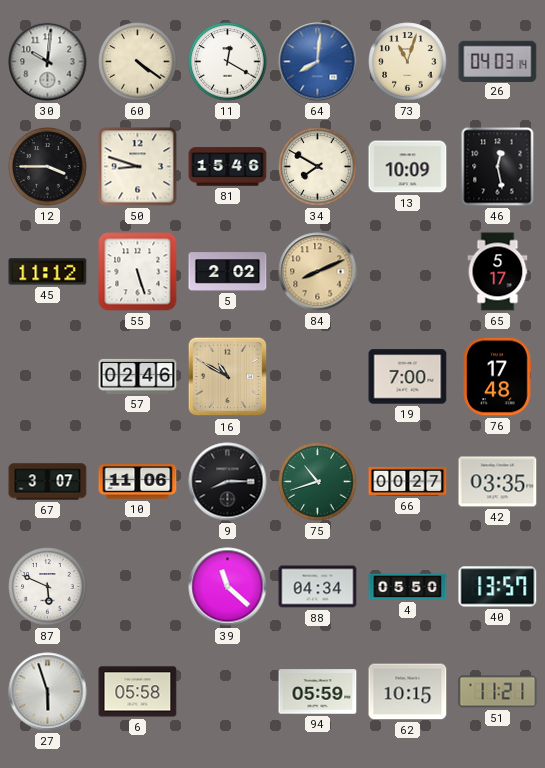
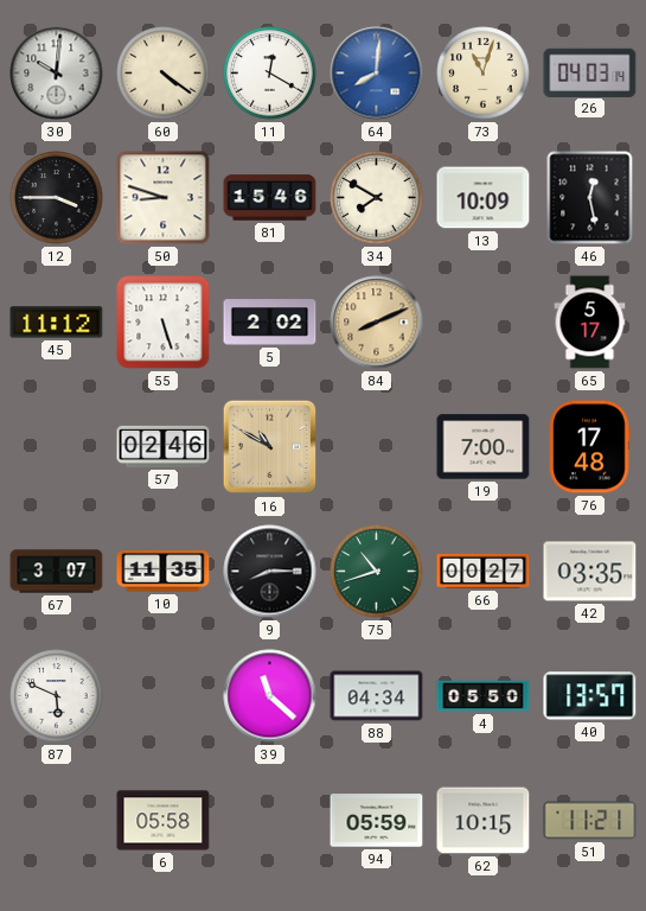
10: 11:06 -> 11:35 (164, 572)
27: 5:57 -> none (48, 692)
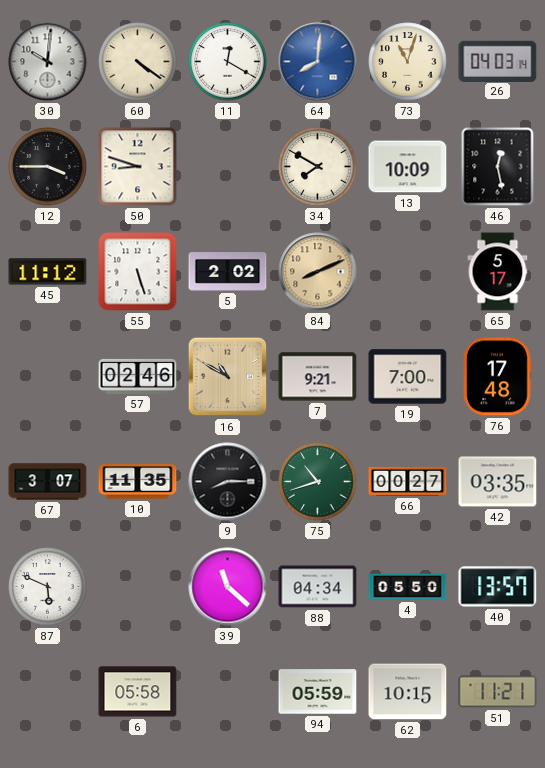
81: 15:46 -> none (270, 198)
7: none -> 9:21 (318, 377)
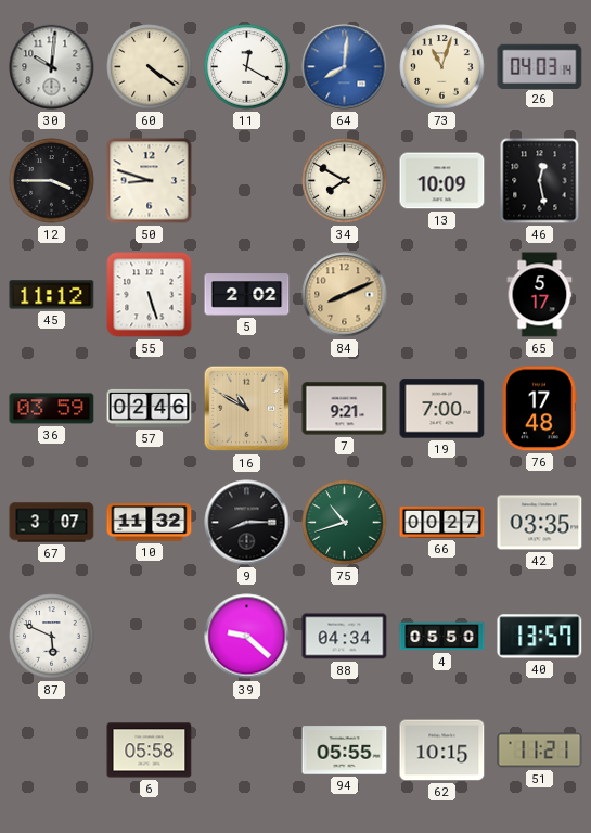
36: none -> 03:59 (52, 409)
10: 11:35 -> 11:32 (150, 523)
39: 11:22 -> 9:22 (247, 637)
94: 05:59 -> 05:55 (345, 751)
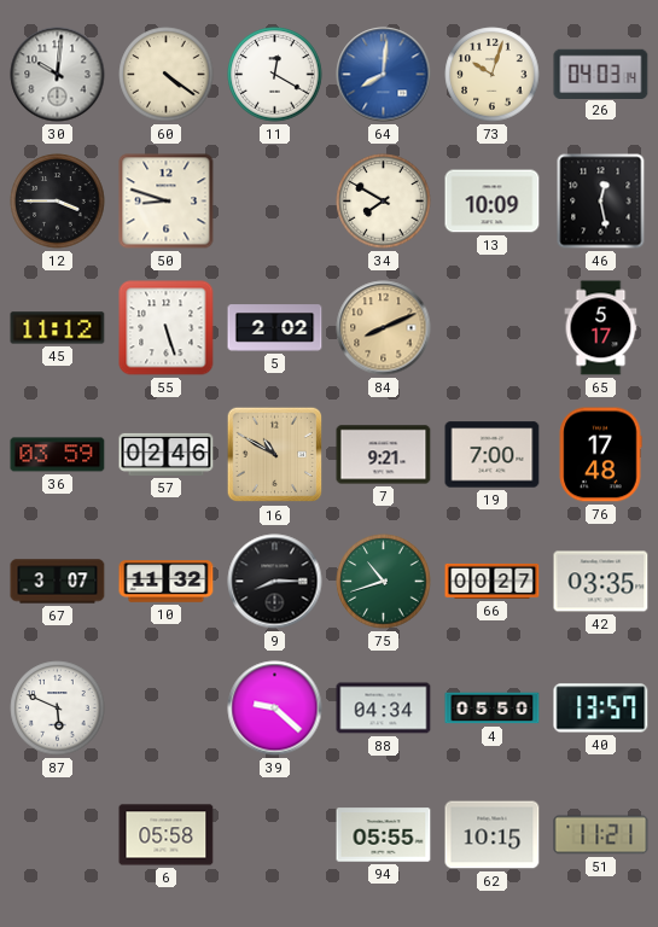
73: 11:03 -> 10:03 (493, 75)
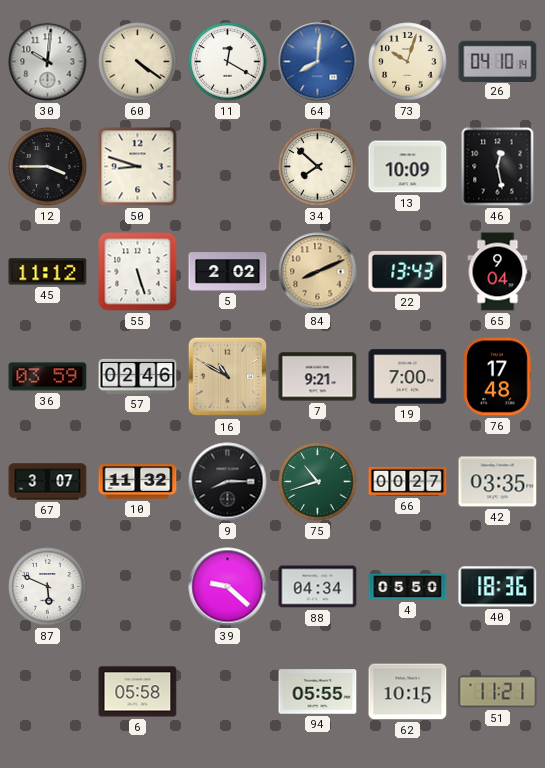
26: 04:03 -> 04:10 (498, 61)
34: 7:50 -> 7:52 (318, 167)
22: none -> 13:43 (408, 272)
65: 5:17 -> 9:04 (498, 272)
40: 13:57 -> 18:36 (498, 587)
